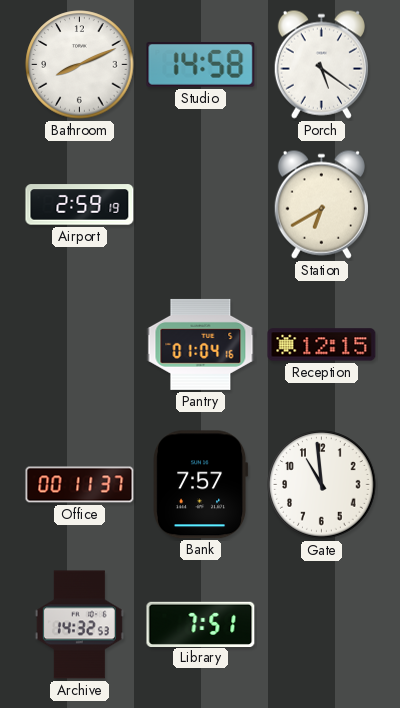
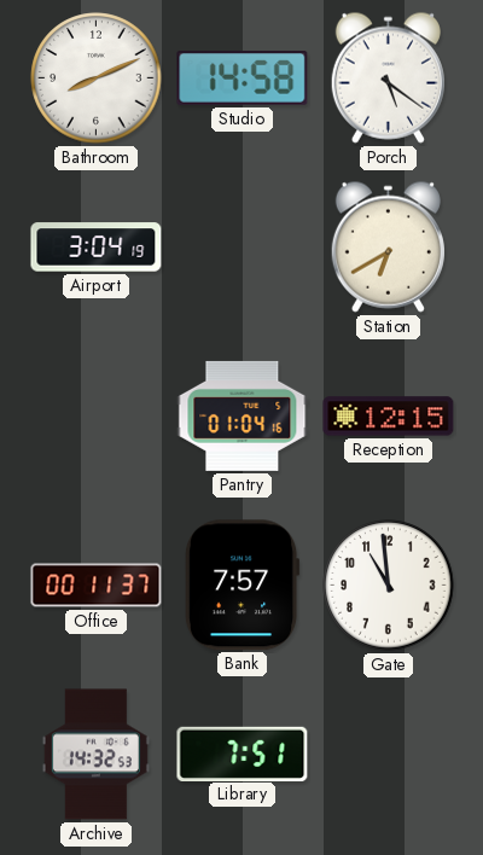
Airport: 2:59 -> 3:04 (97, 248)
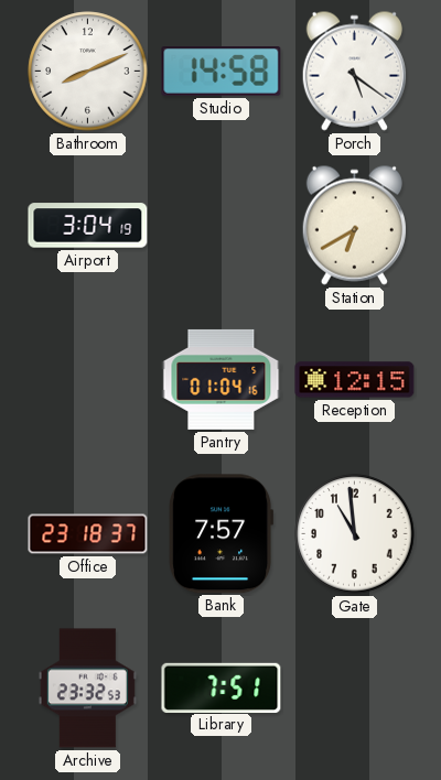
Office: 00:11 -> 23:18 (88, 534)
Archive: 14:32 -> 23:32 (87, 689)
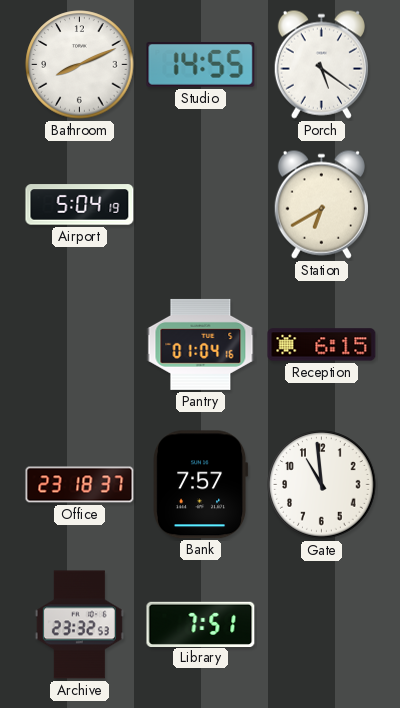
Studio: 14:58 -> 14:55 (201, 65)
Airport: 3:04 -> 5:04 (80, 205)
Reception: 12:15 -> 6:15 (322, 345)
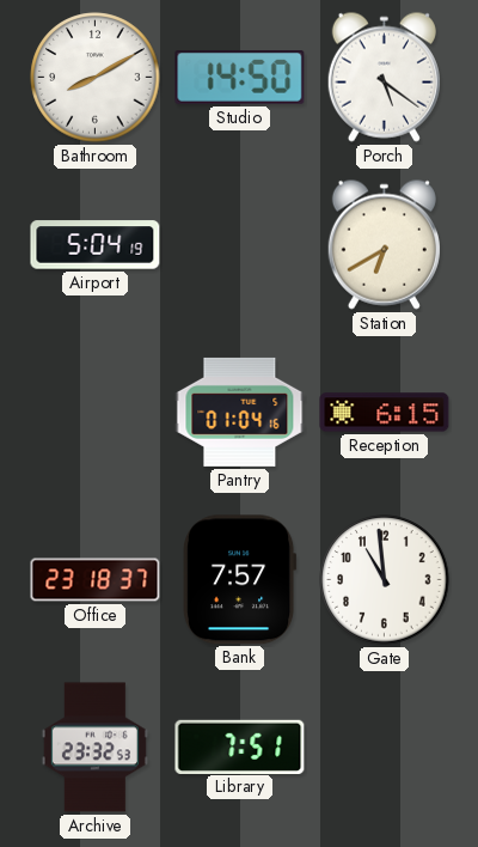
Bathroom: 8:11 -> 8:10 (96, 78)
Studio: 14:55 -> 14:50 (240, 78)
